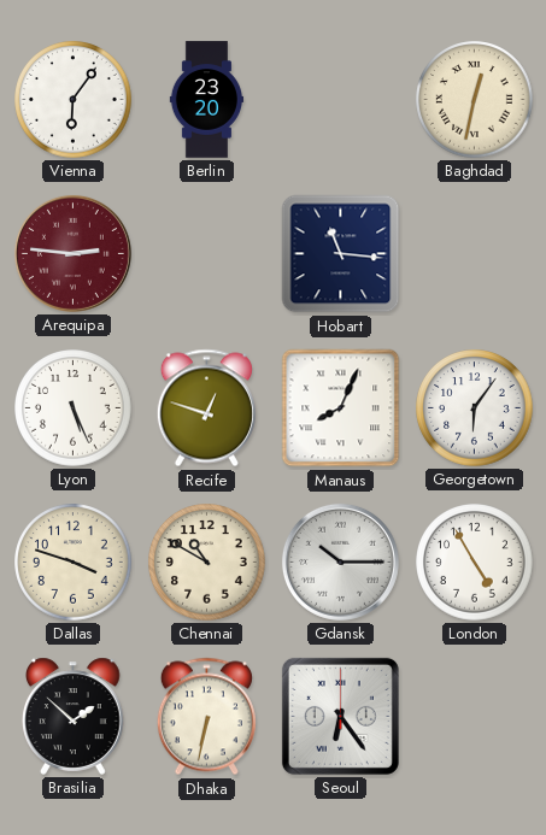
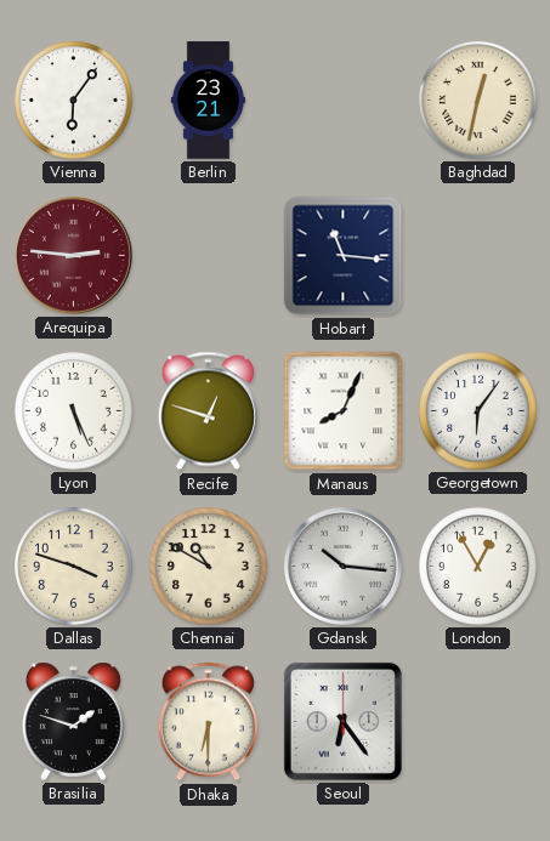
Berlin: 23:20 -> 23:21 (208, 101)
Gdansk: 10:15 -> 10:16 (342, 566)
London: 4:55 -> 12:55 (478, 567)
Brasilia: 1:52 -> 1:48 (74, 721)
Dhaka: 6:32 -> 6:30 (208, 722)
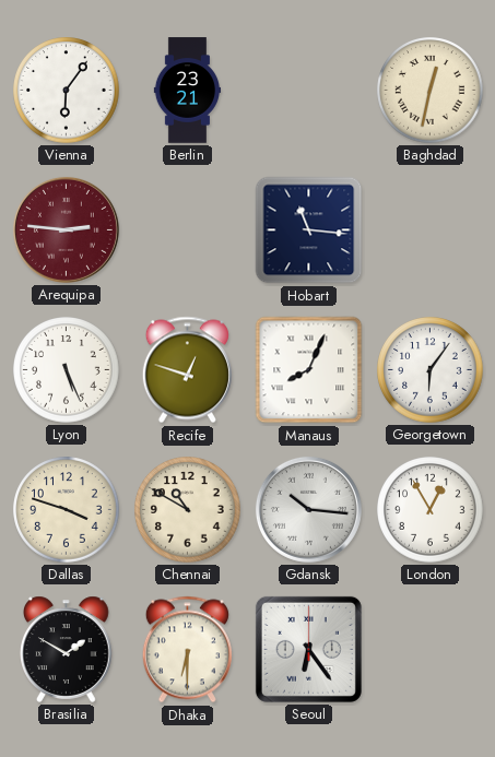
Brasilia: 1:48 -> 1:50 (67, 649)
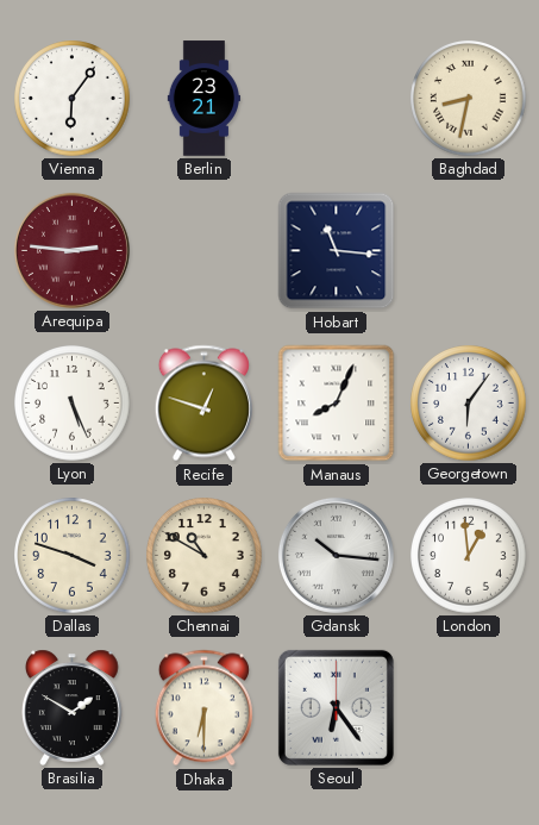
Baghdad: 12:32 -> 8:32 (469, 99)
London: 12:55 -> 12:59 (469, 556)
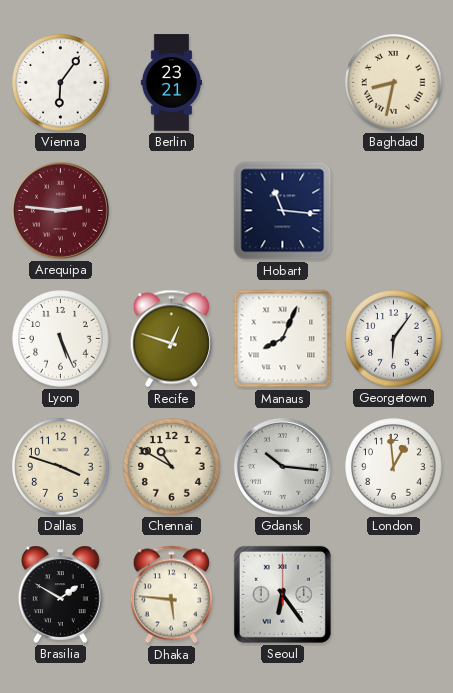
Dhaka: 6:30 -> 5:46 (171, 595)
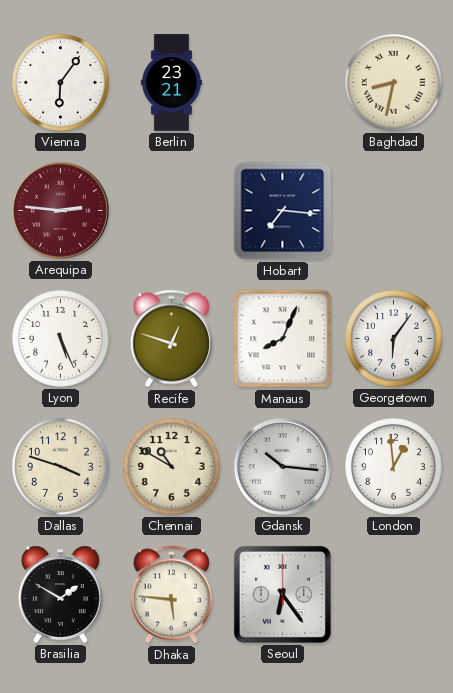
Hobart: 11:16 -> 7:16 (283, 211)
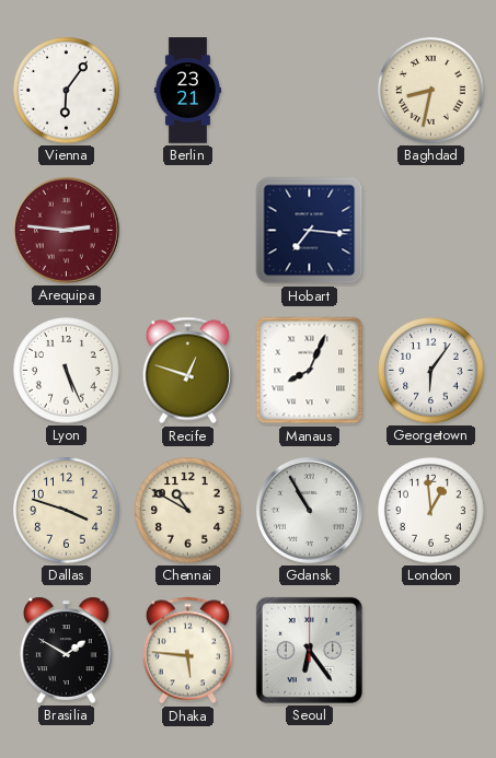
Gdansk: 10:16 -> 10:55 (309, 510)
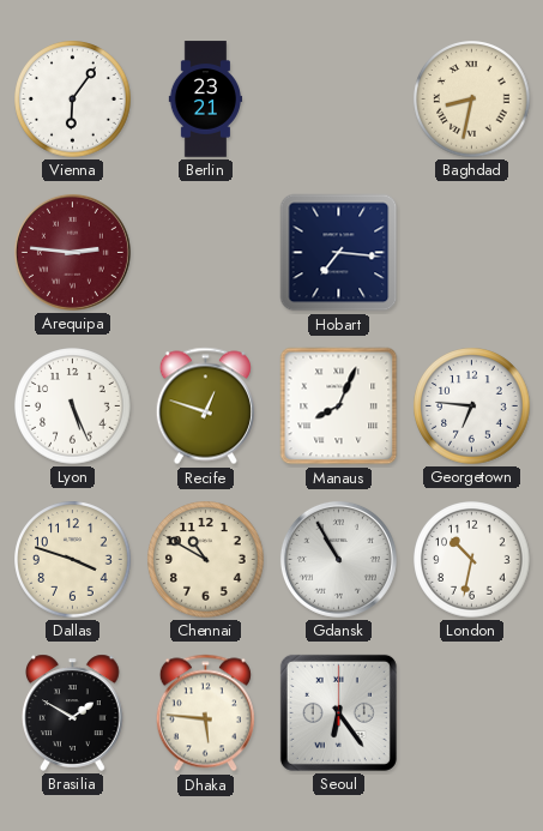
Georgetown: 6:06 -> 6:46 (472, 407)
London: 12:59 -> 10:32 (472, 560)
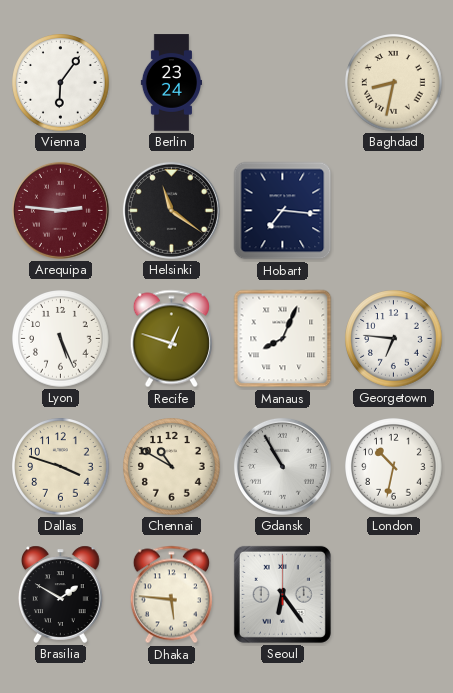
Berlin: 23:21 -> 23:24 (171, 83)
Helsinki: none -> 11:21 (171, 210)
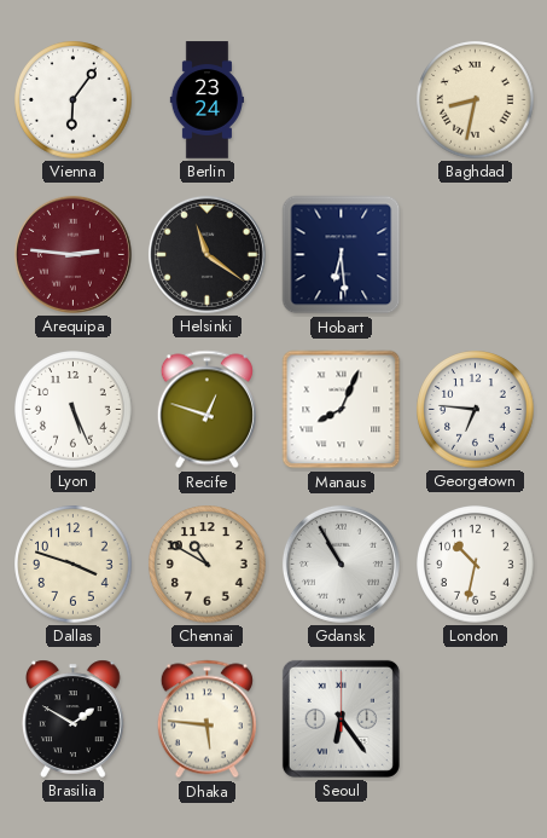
Hobart: 7:16 -> 6:29 (342, 255)
